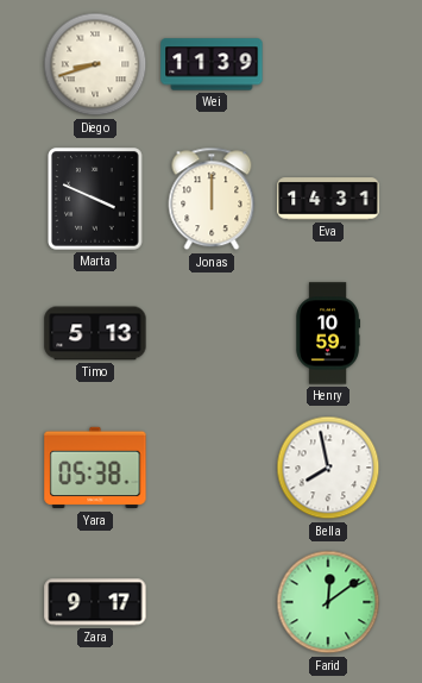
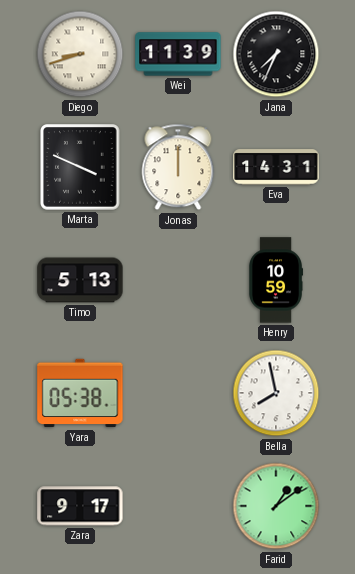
Jana: none -> 7:34 (276, 54)
Farid: 12:09 -> 1:09 (276, 506)
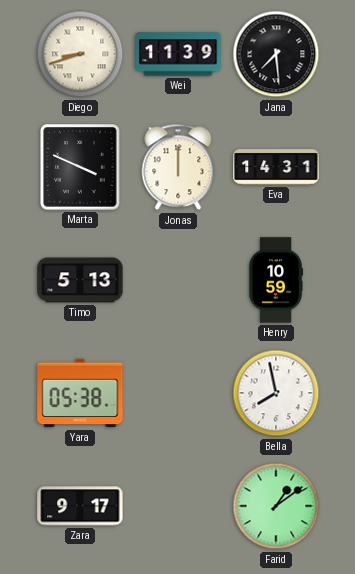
Jana: 7:34 -> 7:29 (276, 54)
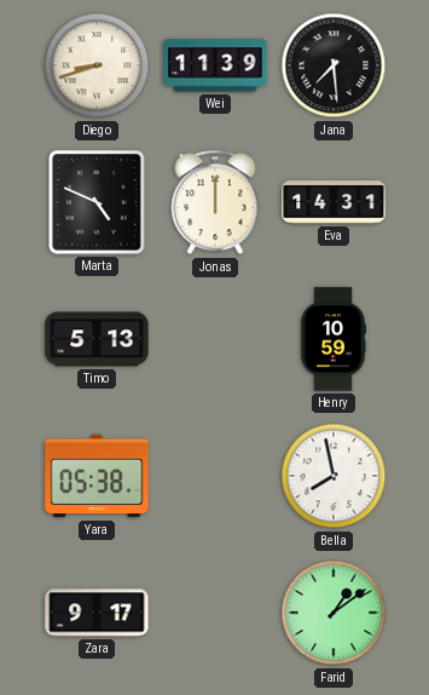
Marta: 3:49 -> 4:49 (98, 202)
